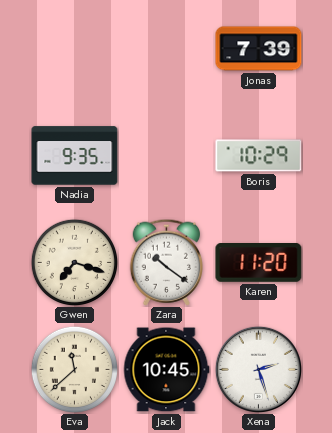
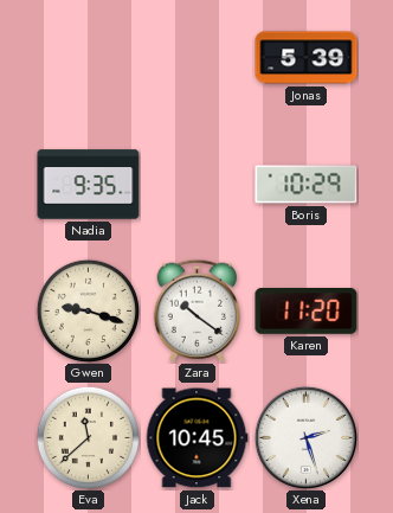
Jonas: 7:39 -> 5:39 (307, 58)
Gwen: 7:18 -> 9:18 (88, 310)
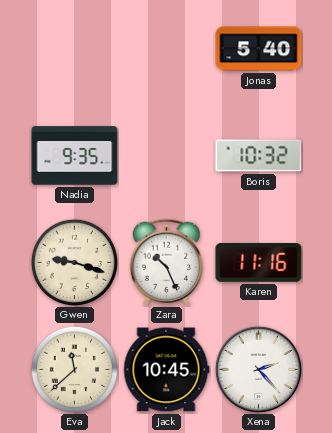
Jonas: 5:39 -> 5:40 (259, 49)
Boris: 10:29 -> 10:32 (259, 156)
Zara: 10:21 -> 10:26 (166, 262)
Karen: 11:20 -> 11:16 (259, 263)
Xena: 2:27 -> 2:23 (258, 369)
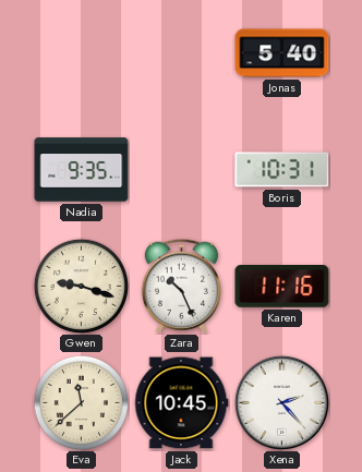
Boris: 10:32 -> 10:31 (282, 170)
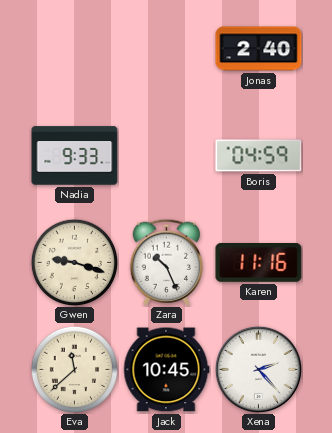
Jonas: 5:40 -> 2:40 (259, 49)
Nadia: 9:35 -> 9:33 (75, 156)
Boris: 10:31 -> 04:59 (259, 156)
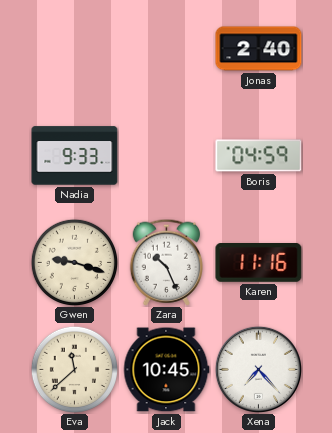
Xena: 2:23 -> 7:23 (258, 369)
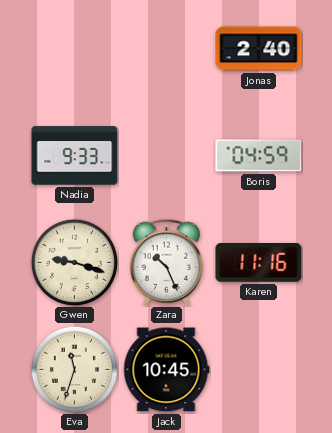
Eva: 11:38 -> 11:33 (74, 369)
Xena: 7:23 -> none (258, 369)
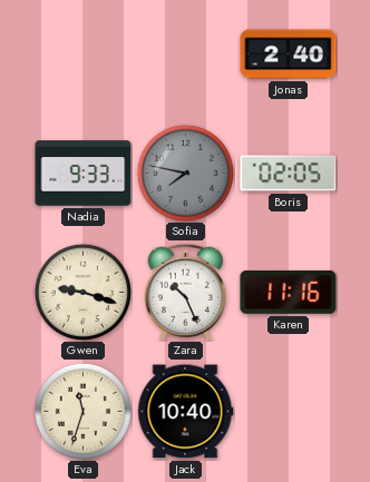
Sofia: none -> 7:47 (185, 173)
Boris: 04:59 -> 02:05 (289, 174)
Jack: 10:45 -> 10:40 (185, 412)
